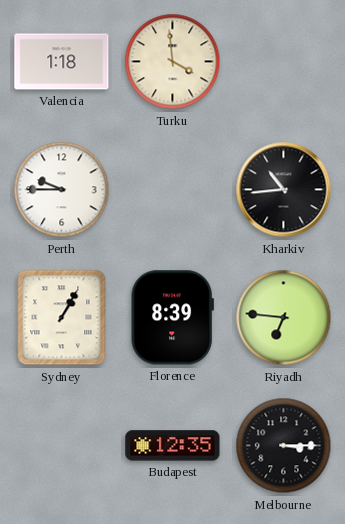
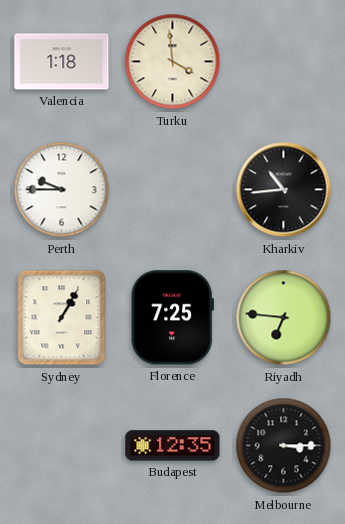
Florence: 8:39 -> 7:25 (172, 318)
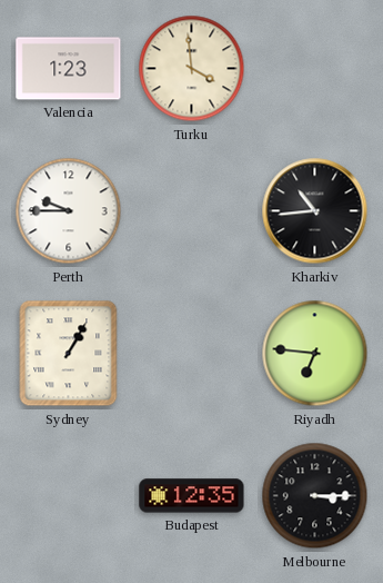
Valencia: 1:18 -> 1:23 (69, 69)
Florence: 7:25 -> none (172, 318)
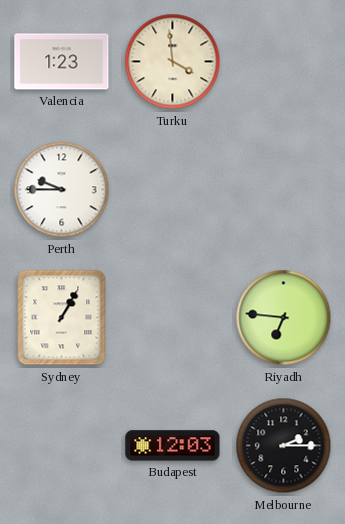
Kharkiv: 10:44 -> none (315, 211)
Budapest: 12:35 -> 12:03 (173, 446)
Melbourne: 3:15 -> 2:15 (284, 446)
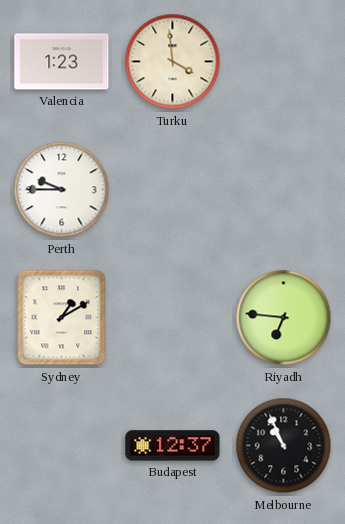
Sydney: 1:05 -> 1:10 (62, 318)
Budapest: 12:03 -> 12:37 (173, 446)
Melbourne: 2:15 -> 10:56 (284, 446)
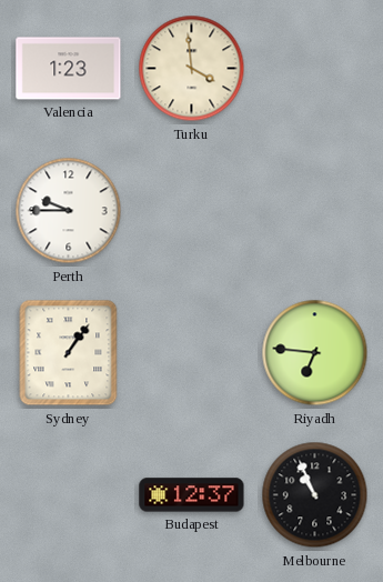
Sydney: 1:10 -> 1:06 (69, 353)
